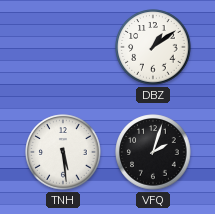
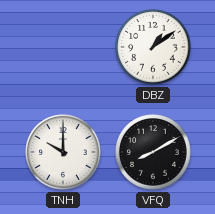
TNH: 5:29 -> 10:00 (63, 152)
VFQ: 2:03 -> 8:10 (153, 152)
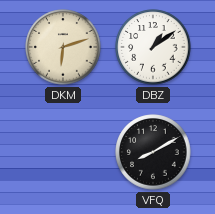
DKM: none -> 6:12 (63, 47)
TNH: 10:00 -> none (63, 152)
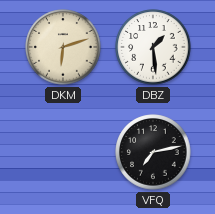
DBZ: 1:09 -> 1:29 (153, 47)
VFQ: 8:10 -> 7:13 (153, 152)
